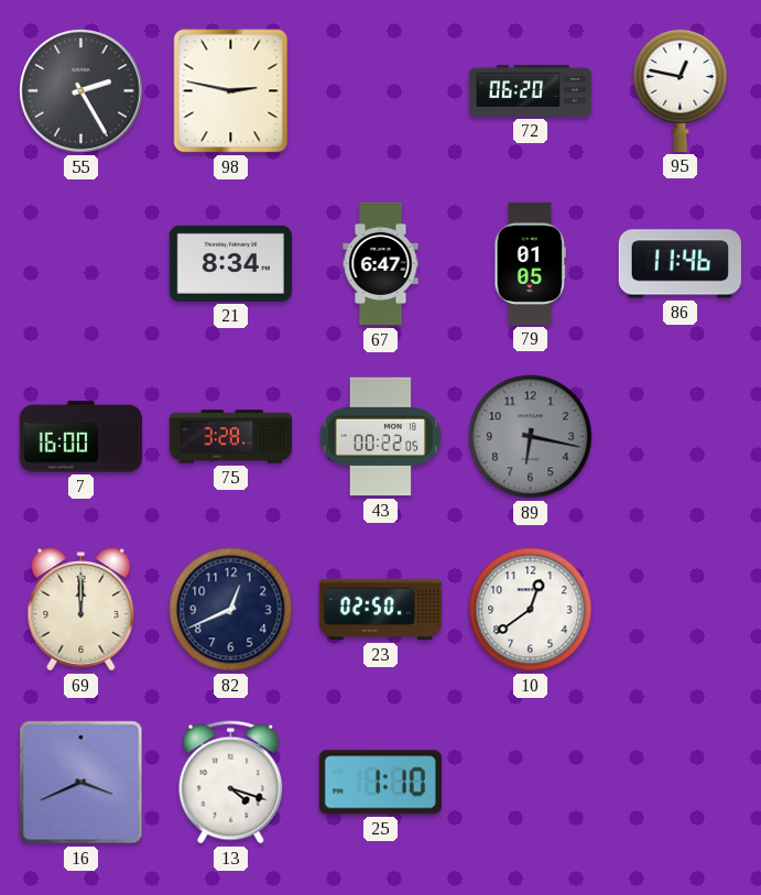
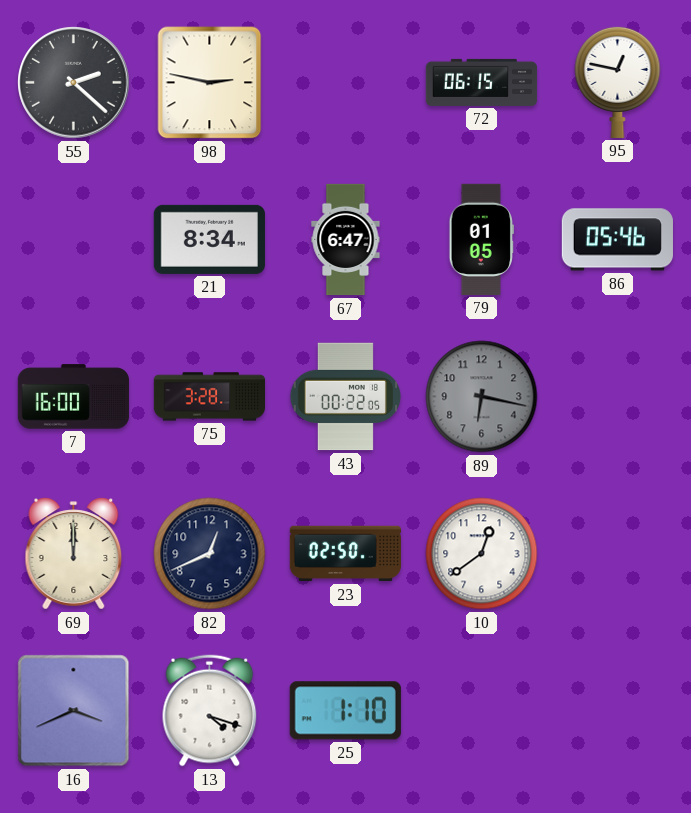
55: 2:25 -> 2:22 (74, 83)
72: 06:20 -> 06:15 (482, 82)
86: 11:46 -> 05:46 (617, 240)
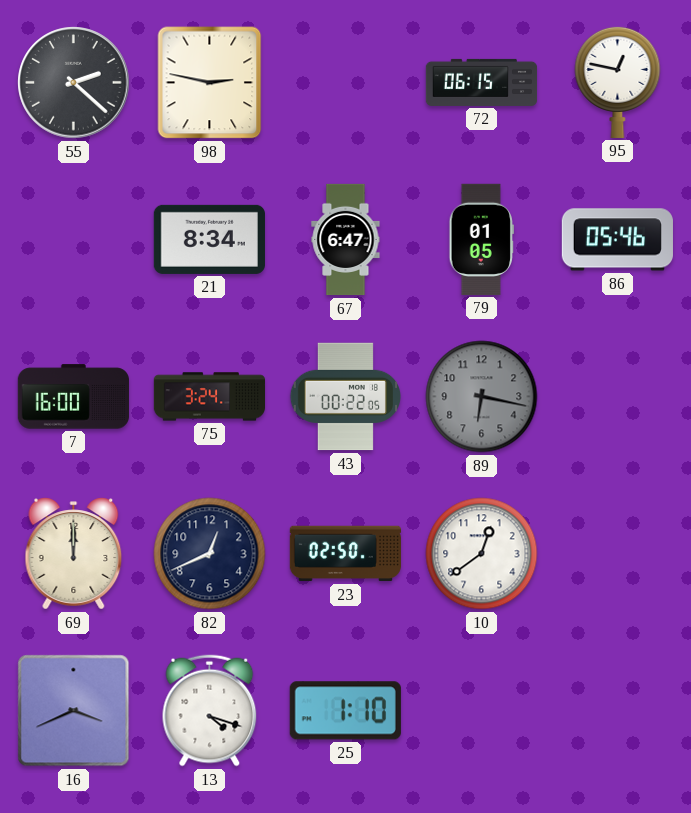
75: 3:28 -> 3:24 (210, 397)
